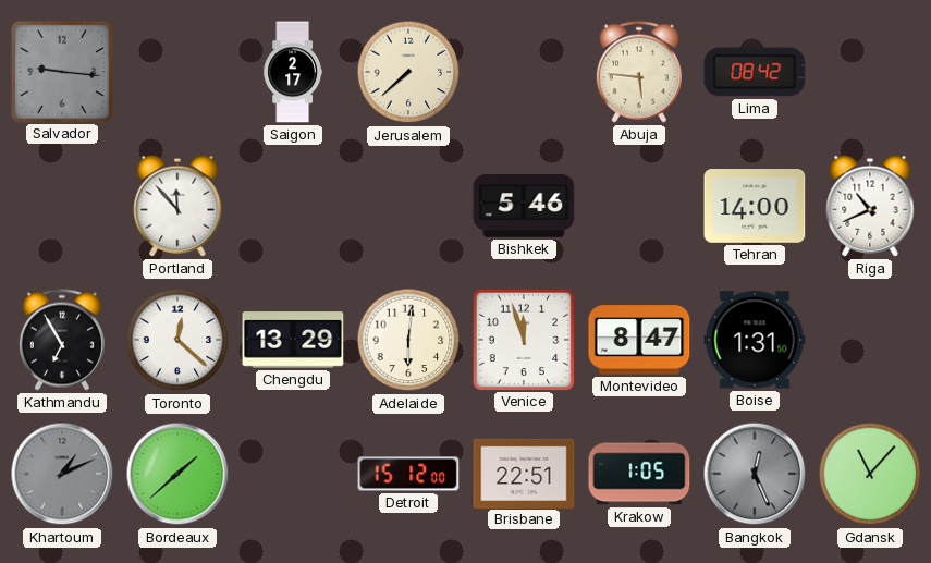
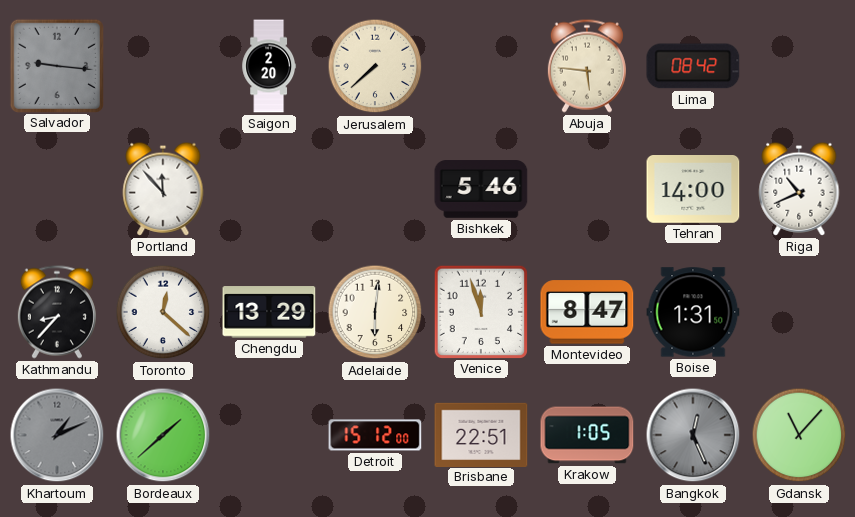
Saigon: 2:17 -> 2:20 (269, 66)
Kathmandu: 6:55 -> 8:37 (57, 312)
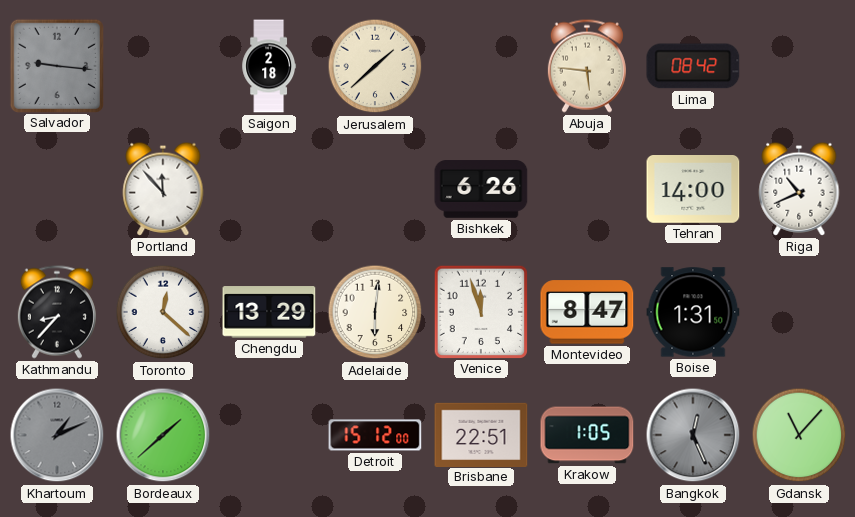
Saigon: 2:20 -> 2:18 (269, 66)
Jerusalem: 7:38 -> 1:38 (375, 66)
Bishkek: 5:46 -> 6:26 (481, 189)
